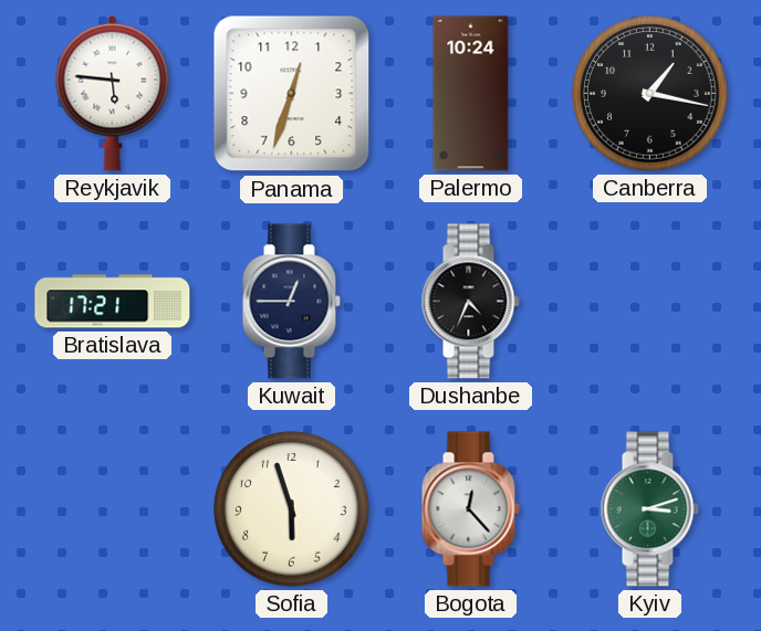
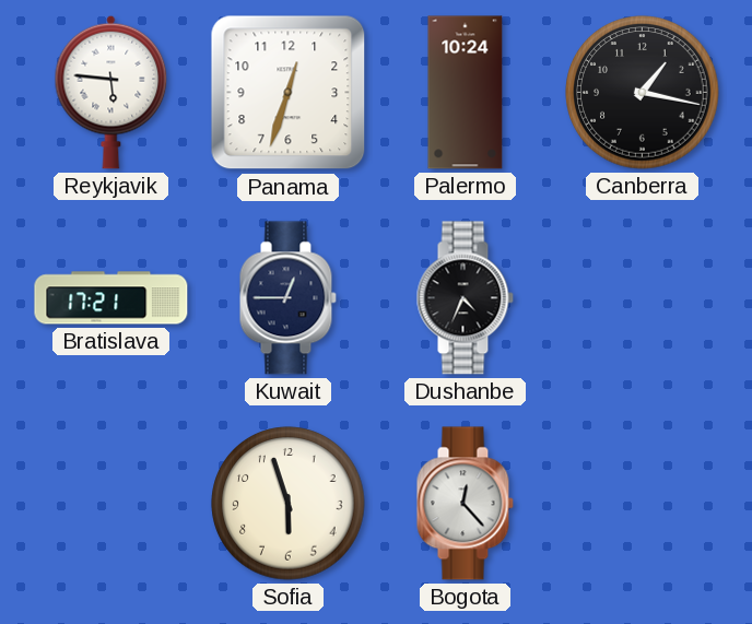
Kyiv: 3:12 -> none (649, 509)
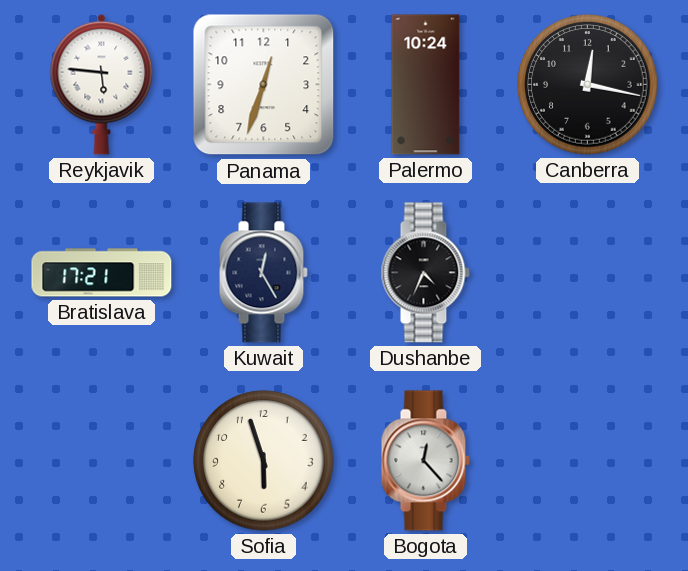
Canberra: 1:17 -> 12:17 (588, 85)
Kuwait: 12:45 -> 12:25 (263, 273)
